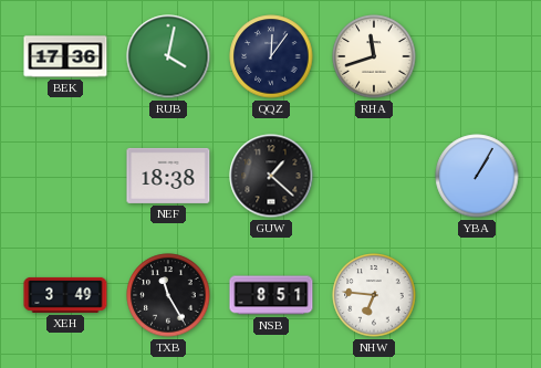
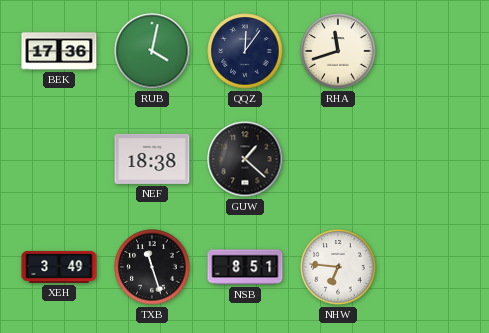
YBA: 1:05 -> none (477, 176)
TXB: 11:25 -> 11:27 (152, 267)
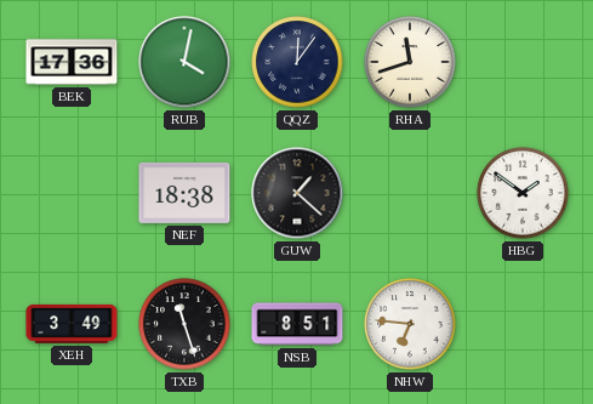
HBG: none -> 1:51 (523, 193)
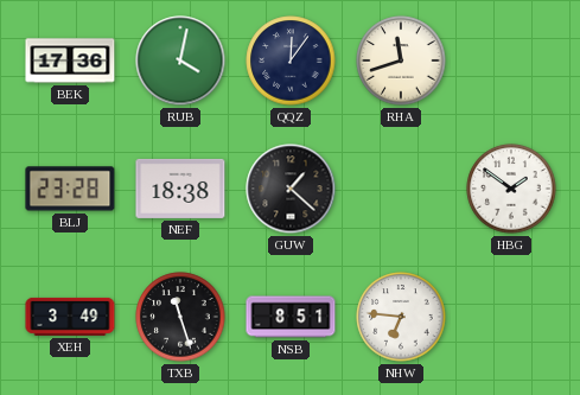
BLJ: none -> 23:28 (70, 189)
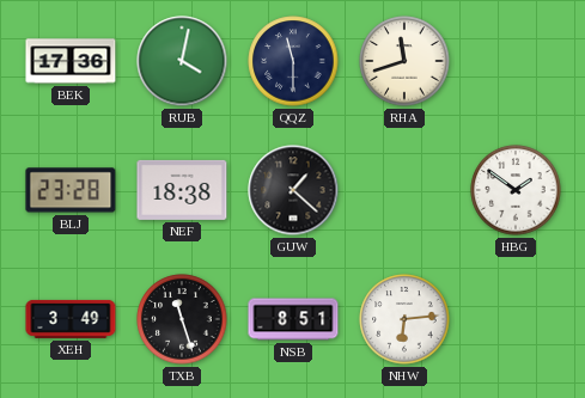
QQZ: 12:06 -> 11:30 (293, 61)
NHW: 6:46 -> 6:14 (404, 319)
